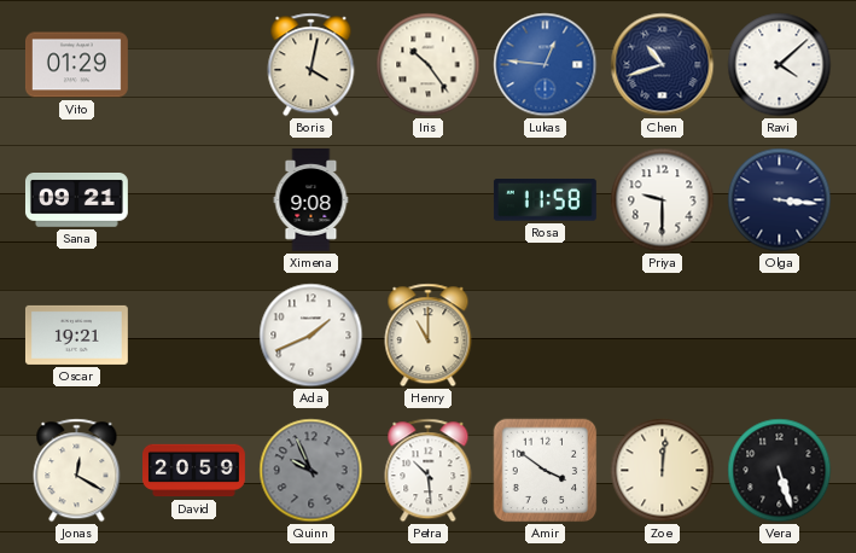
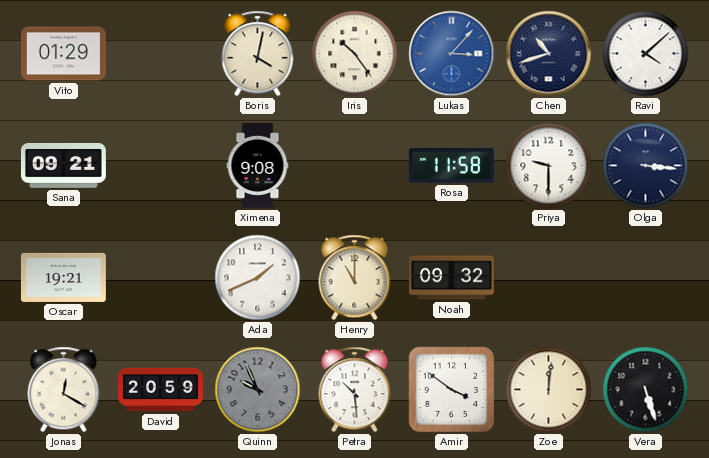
Lukas: 12:46 -> 3:07 (452, 54)
Noah: none -> 09:32 (451, 278)
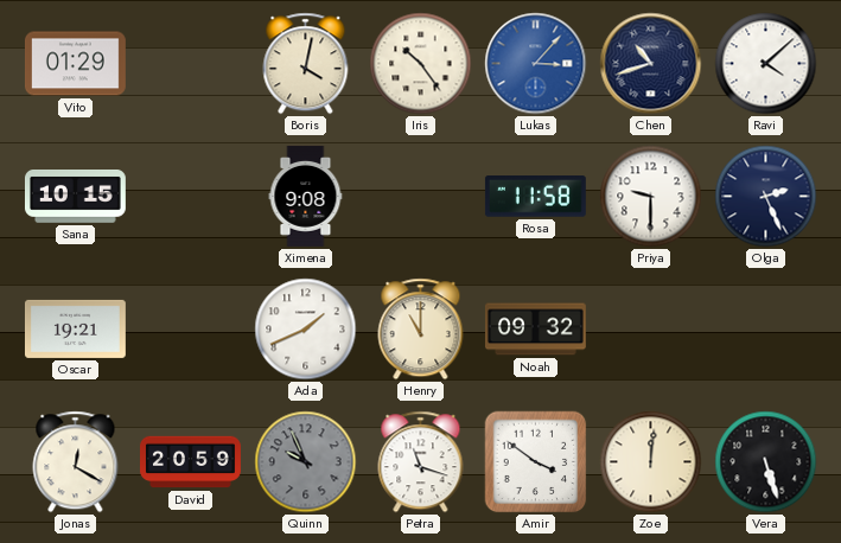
Sana: 09:21 -> 10:15 (75, 197)
Olga: 3:16 -> 2:26 (766, 197)
Petra: 10:29 -> 11:18 (421, 462)
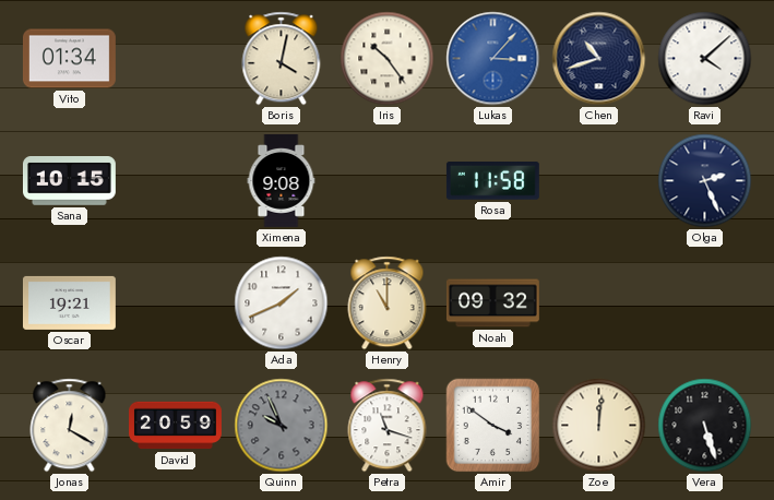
Vito: 01:29 -> 01:34 (69, 59)
Priya: 9:30 -> none (651, 197)
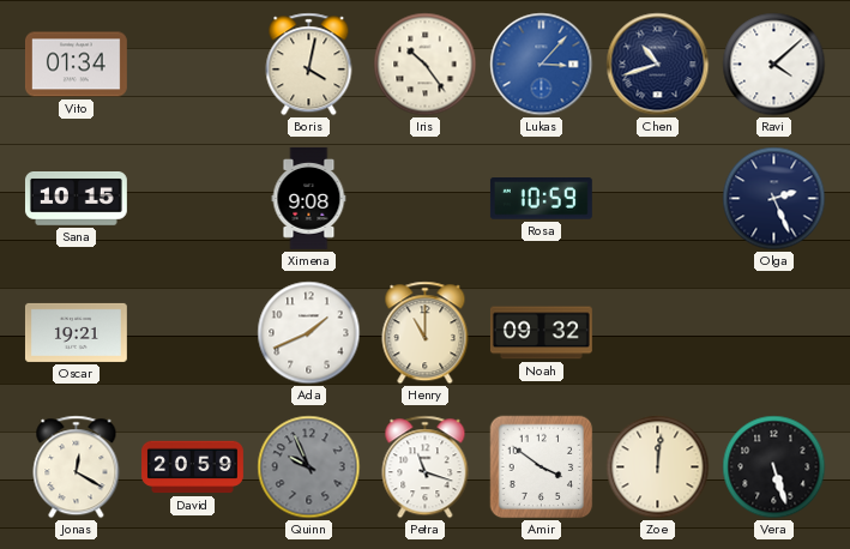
Rosa: 11:58 -> 10:59 (541, 199)
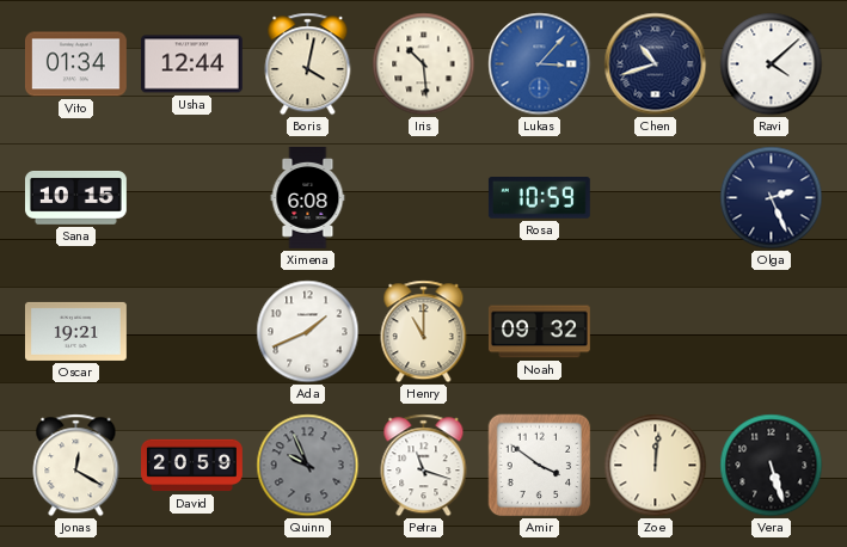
Usha: none -> 12:44 (191, 64)
Iris: 10:24 -> 10:29 (424, 64)
Ximena: 9:08 -> 6:08 (308, 197)
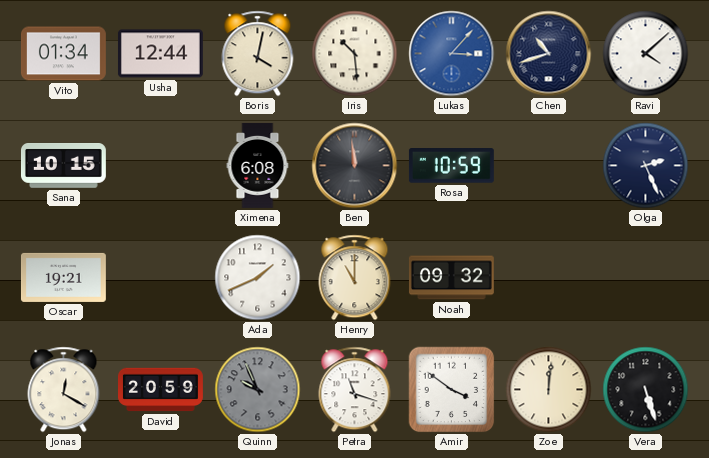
Ben: none -> 11:59 (355, 166)
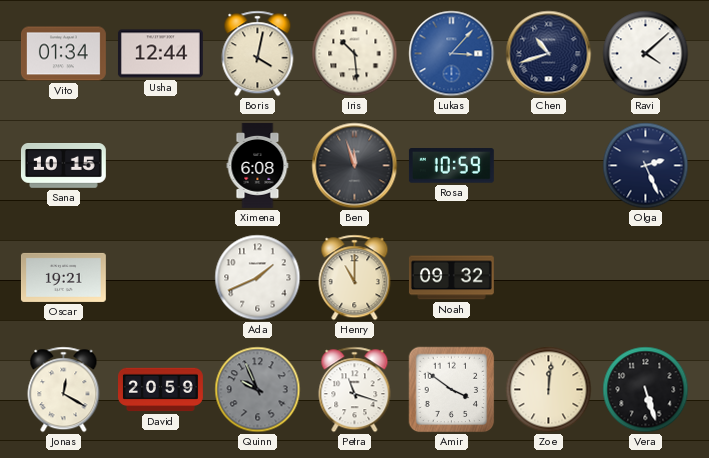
Ben: 11:59 -> 11:57 (355, 166)
